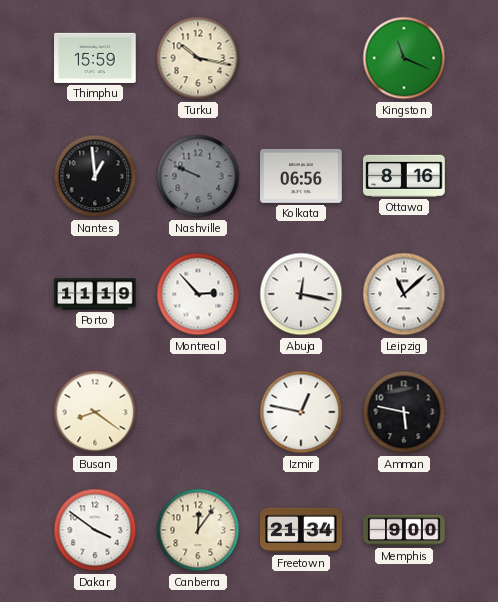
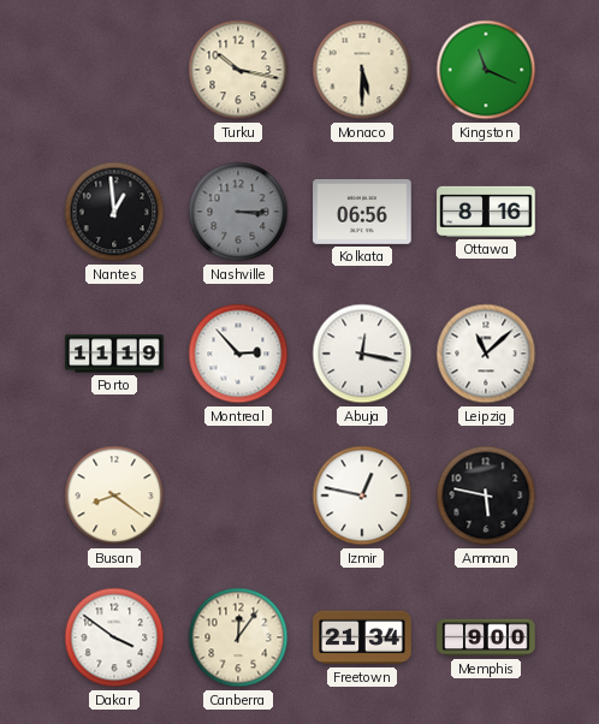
Thimphu: 15:59 -> none (95, 58)
Monaco: none -> 5:30 (362, 70)
Nashville: 9:49 -> 3:15 (238, 212)
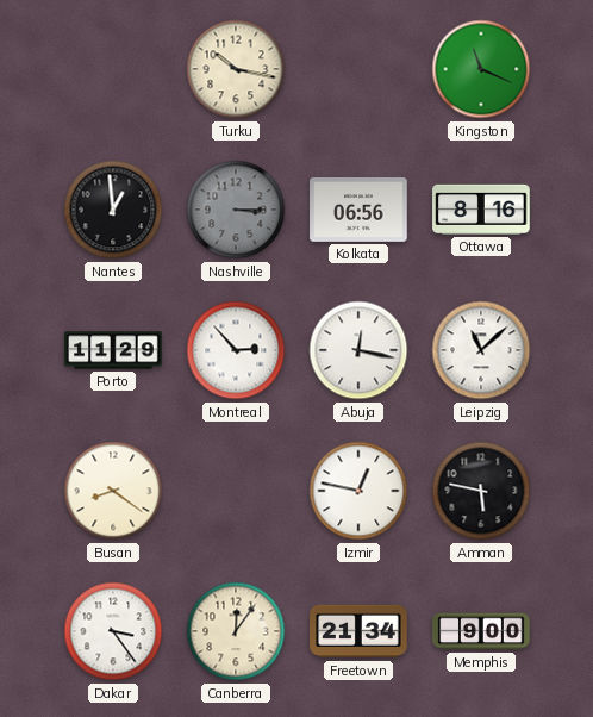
Monaco: 5:30 -> none (362, 70)
Porto: 11:19 -> 11:29 (113, 350)
Dakar: 3:51 -> 3:24 (113, 631)
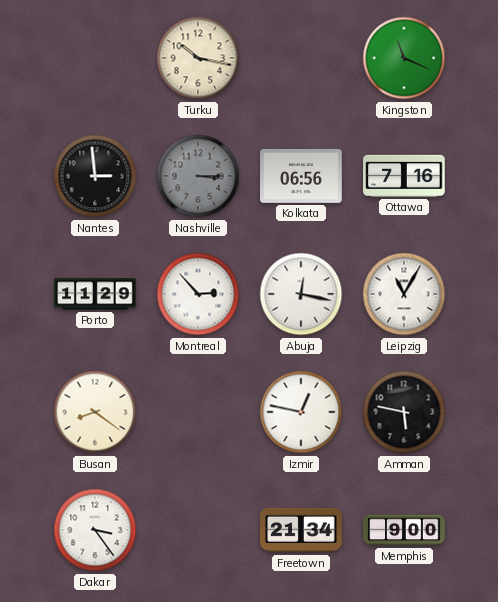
Nantes: 12:59 -> 2:59 (95, 176)
Ottawa: 8:16 -> 7:16 (404, 176)
Leipzig: 11:08 -> 11:05 (404, 294)
Canberra: 12:06 -> none (236, 631)
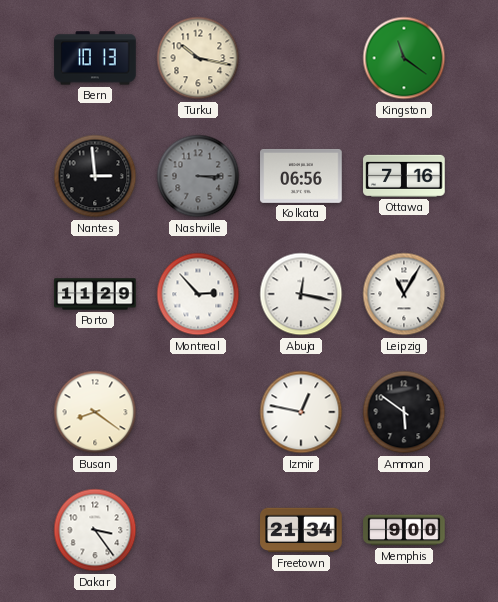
Bern: none -> 10:13 (95, 58)
Kingston: 11:19 -> 11:21 (404, 58)
Amman: 5:47 -> 5:51 (404, 412)
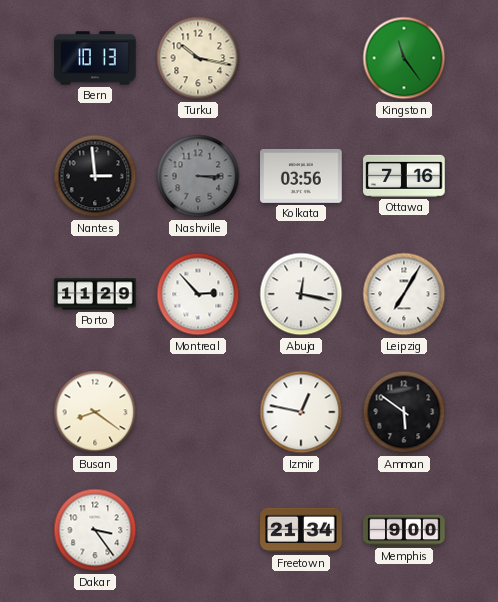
Kingston: 11:21 -> 11:24 (404, 58)
Kolkata: 06:56 -> 03:56 (301, 176)
Leipzig: 11:05 -> 7:05 (404, 294)
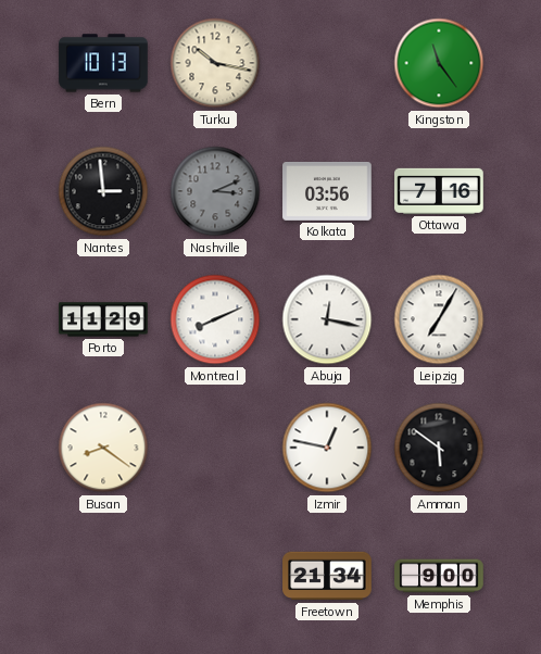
Nashville: 3:15 -> 3:11 (215, 191)
Montreal: 2:53 -> 8:11 (215, 319)
Dakar: 3:24 -> none (95, 530)
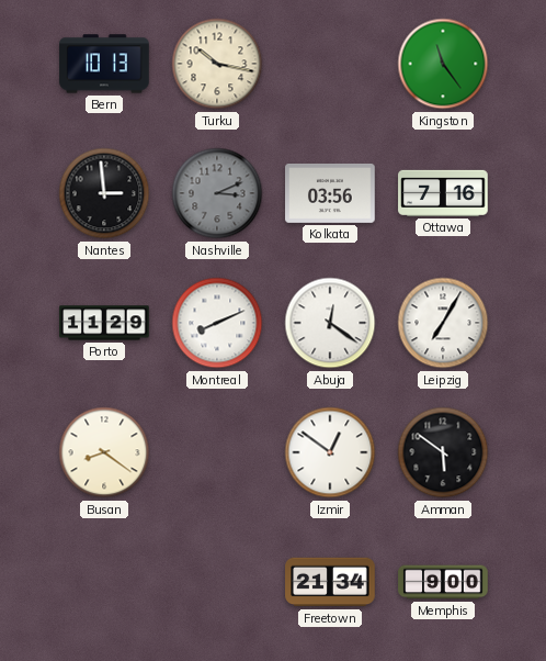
Abuja: 12:17 -> 12:21 (330, 323)
Izmir: 12:47 -> 12:51 (330, 452)
